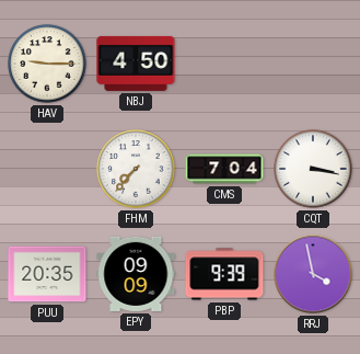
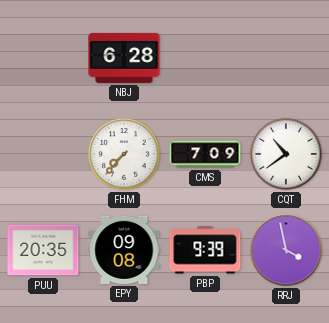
HAV: 9:15 -> none (47, 64)
NBJ: 4:50 -> 6:28 (124, 58)
CMS: 7:04 -> 7:09 (205, 154)
CQT: 3:17 -> 10:39 (286, 154)
EPY: 09:09 -> 09:08 (124, 250)
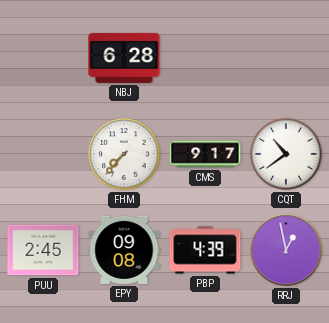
CMS: 7:09 -> 9:17 (205, 154)
PUU: 20:35 -> 2:45 (43, 250)
PBP: 9:39 -> 4:39 (205, 250)
RRJ: 3:58 -> 12:58 (286, 250)
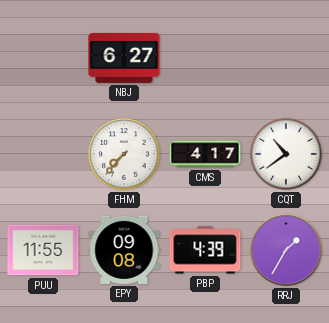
NBJ: 6:28 -> 6:27 (124, 58)
CMS: 9:17 -> 4:17 (205, 154)
PUU: 2:45 -> 11:55 (43, 250)
RRJ: 12:58 -> 1:35 (286, 250)
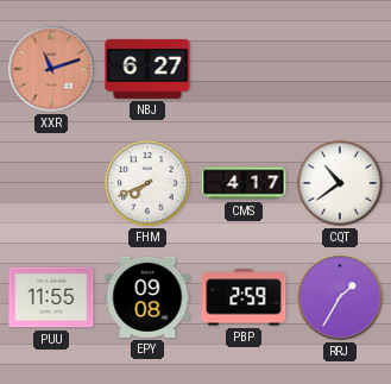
XXR: none -> 11:12 (51, 69)
FHM: 7:37 -> 7:41 (147, 183)
PBP: 4:39 -> 2:59 (244, 297)
